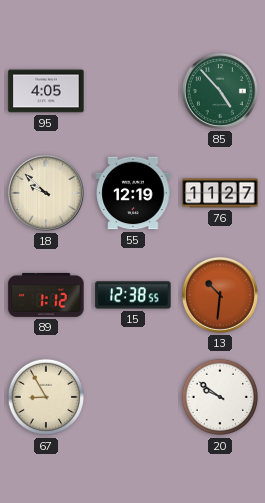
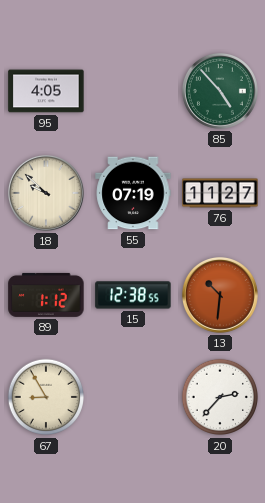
55: 12:19 -> 07:19 (133, 193)
20: 9:51 -> 2:37 (220, 397)
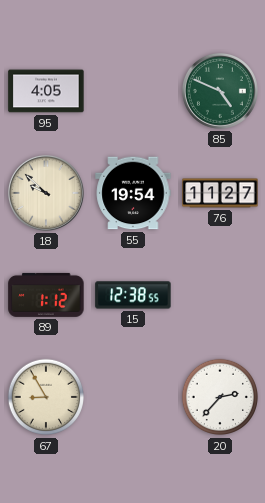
85: 4:53 -> 4:49 (220, 91)
55: 07:19 -> 19:54 (133, 193)
13: 10:31 -> none (220, 295)
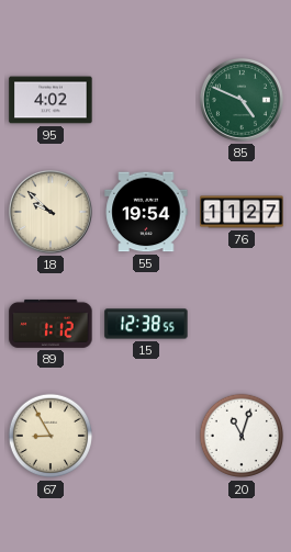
95: 4:05 -> 4:02 (51, 100)
20: 2:37 -> 11:03 (242, 436)
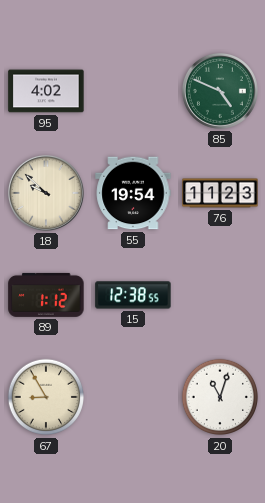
76: 11:27 -> 11:23 (220, 193)
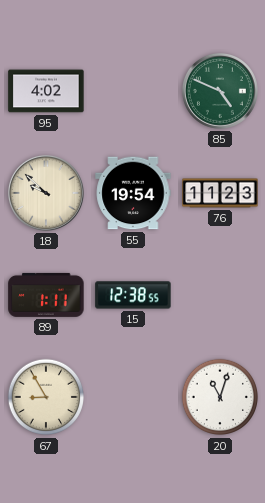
89: 1:12 -> 1:11 (46, 295)
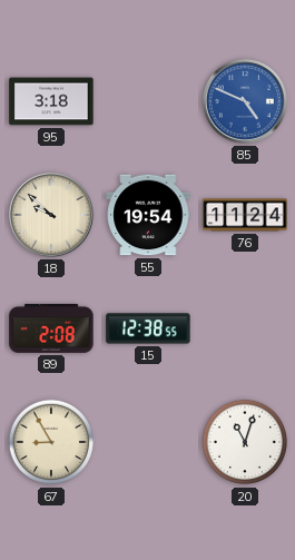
95: 4:02 -> 3:18 (51, 101)
85 dial: green -> blue (245, 101)
76: 11:23 -> 11:24 (245, 215)
89: 1:11 -> 2:08 (51, 328)
